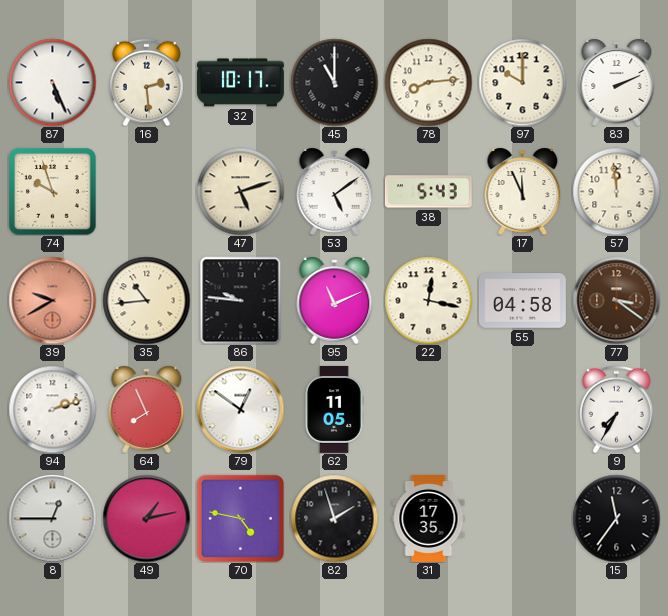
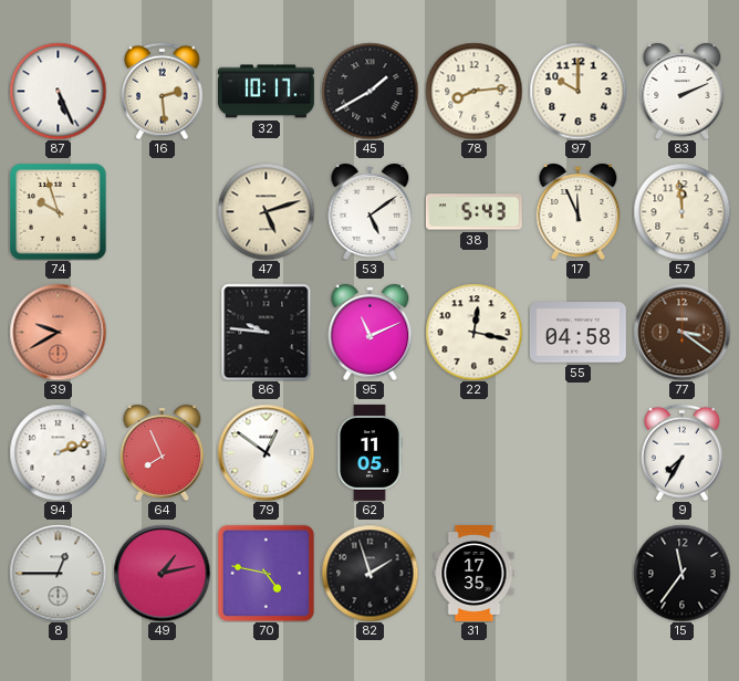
45: 11:00 -> 1:40 (369, 91)
35: 10:44 -> none (146, 300)
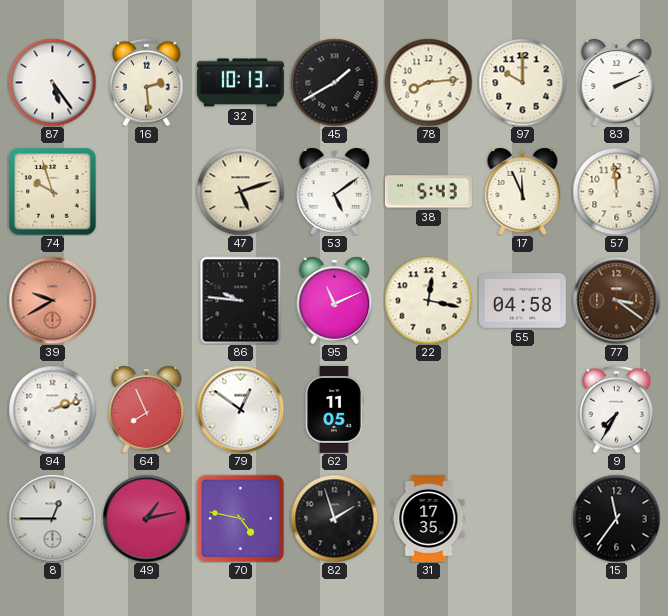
87: 5:26 -> 5:24 (52, 82)
32: 10:17 -> 10:13 (240, 83)
